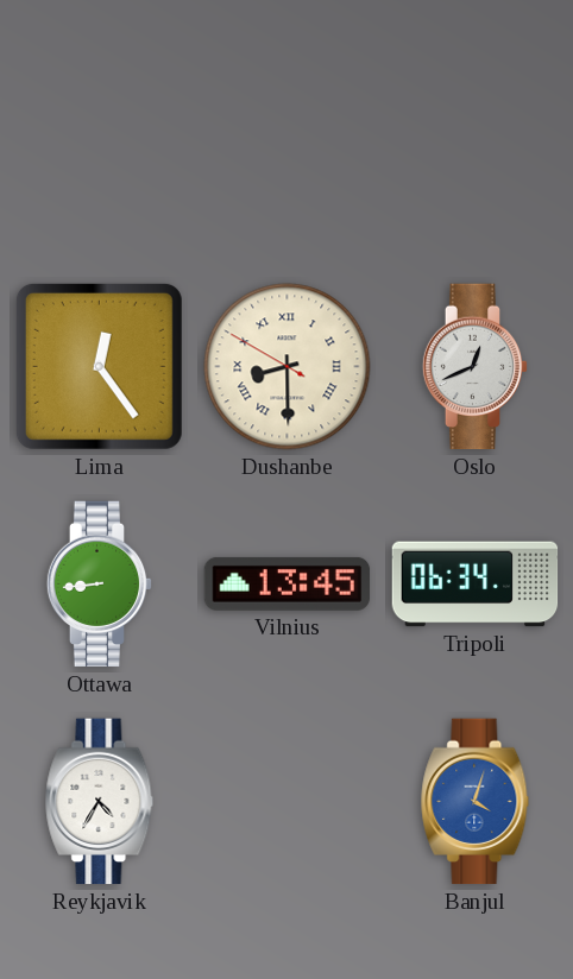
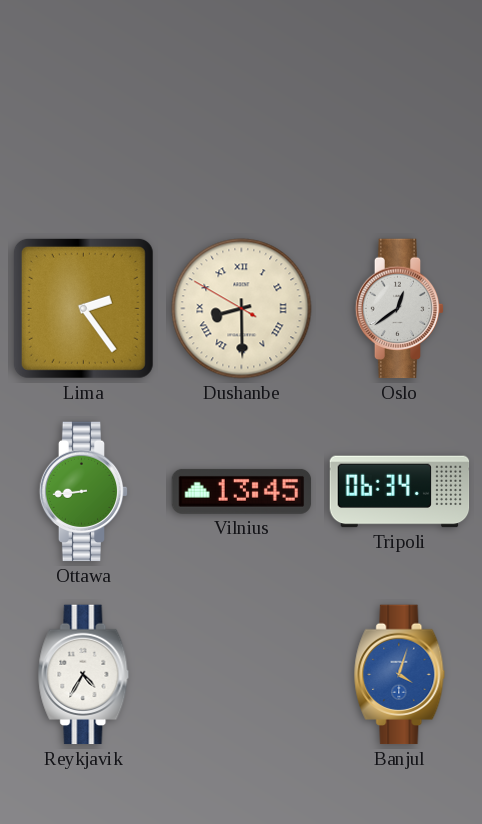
Lima: 12:24 -> 2:24 (83, 308)
Oslo: 12:41 -> 12:39 (400, 309)
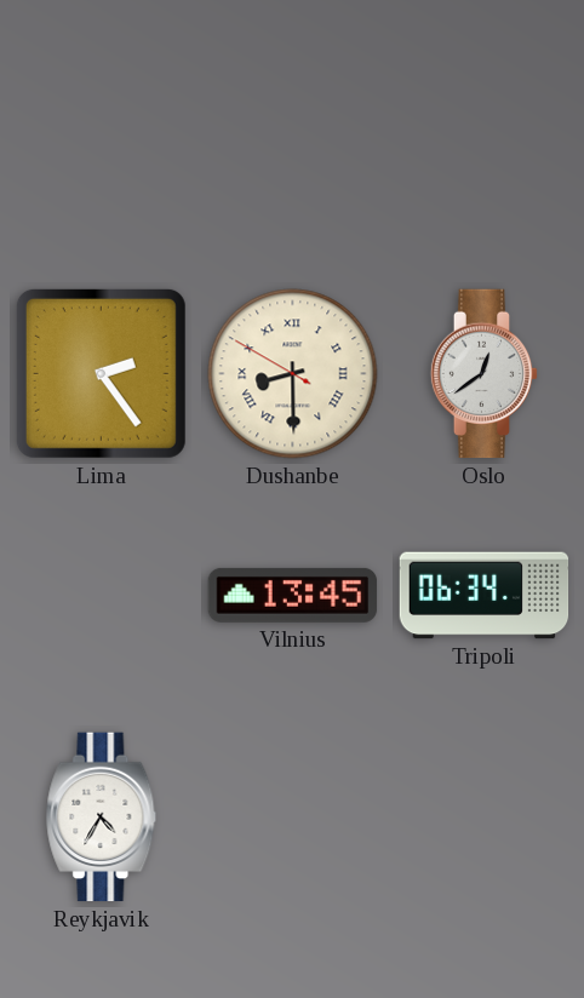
Ottawa: 8:44 -> none (84, 492)
Banjul: 4:03 -> none (400, 675)
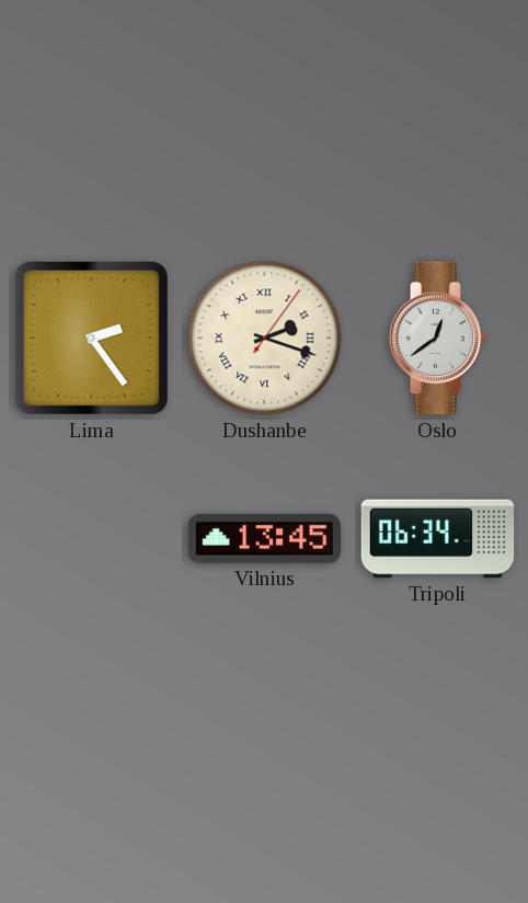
Dushanbe: 8:29 -> 2:18 (265, 339)
Reykjavik: 4:35 -> none (102, 818)
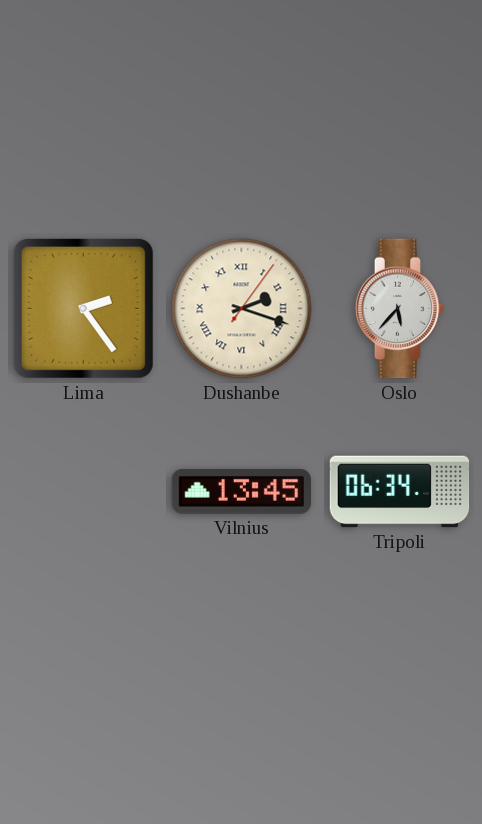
Oslo: 12:39 -> 5:37 (400, 309)
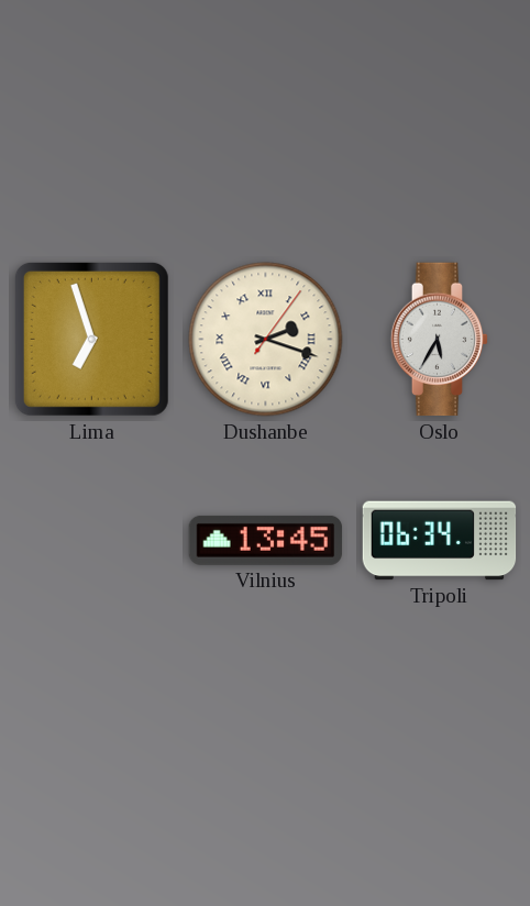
Lima: 2:24 -> 6:57 (91, 339)
Oslo: 5:37 -> 5:35 (440, 340)
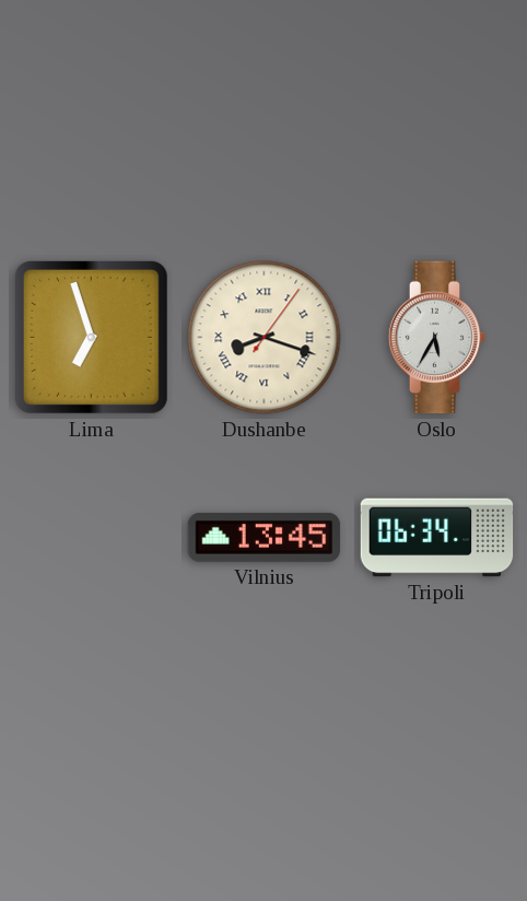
Dushanbe: 2:18 -> 8:18 (265, 338)
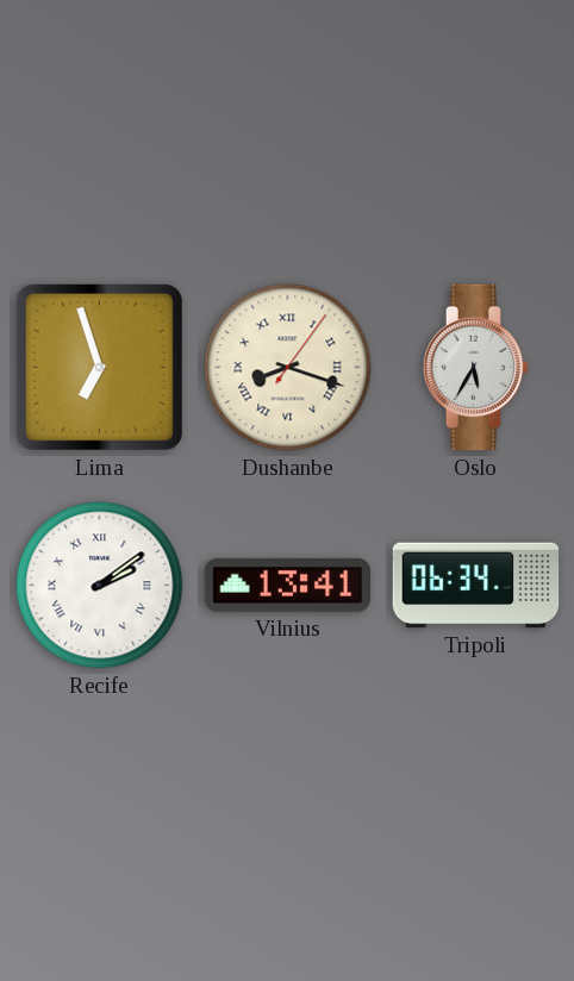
Recife: none -> 2:09 (100, 586)
Vilnius: 13:45 -> 13:41 (288, 585)
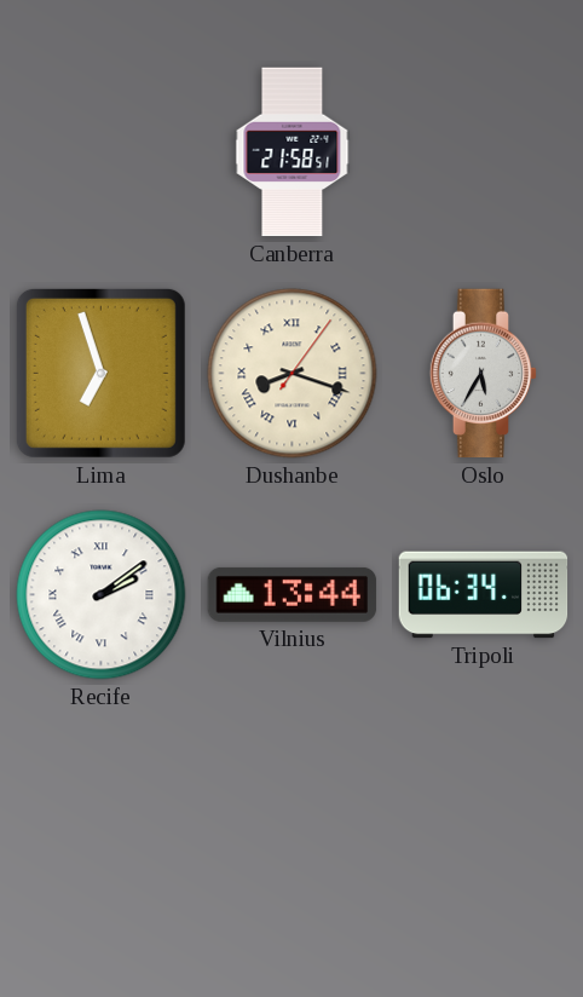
Canberra: none -> 21:58 (293, 152)
Vilnius: 13:41 -> 13:44 (293, 594)
